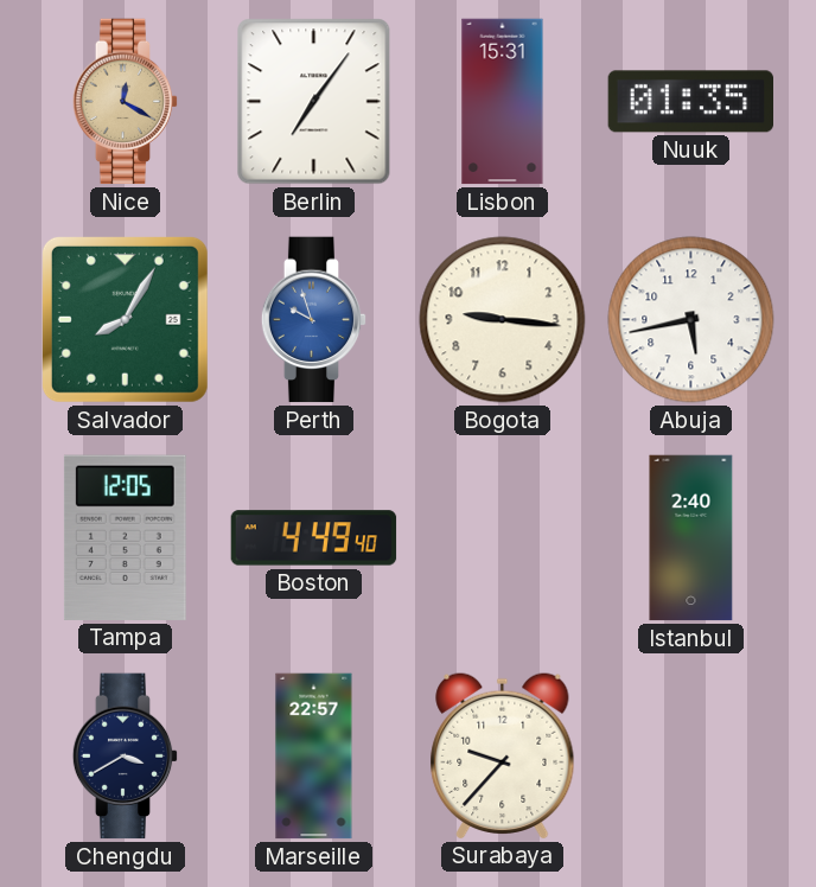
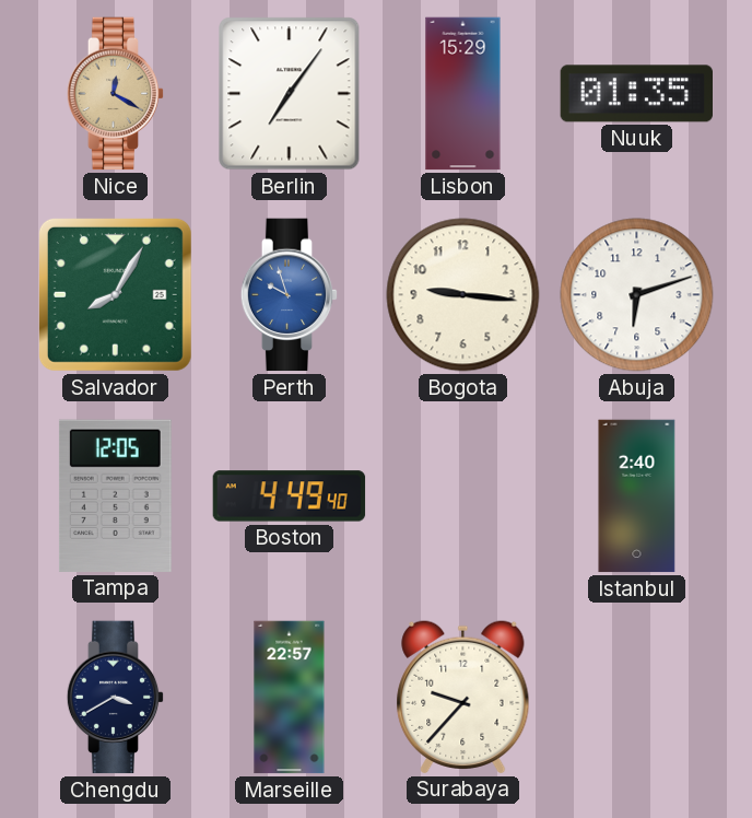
Lisbon: 15:31 -> 15:29 (463, 94)
Abuja: 5:43 -> 6:12 (637, 295)
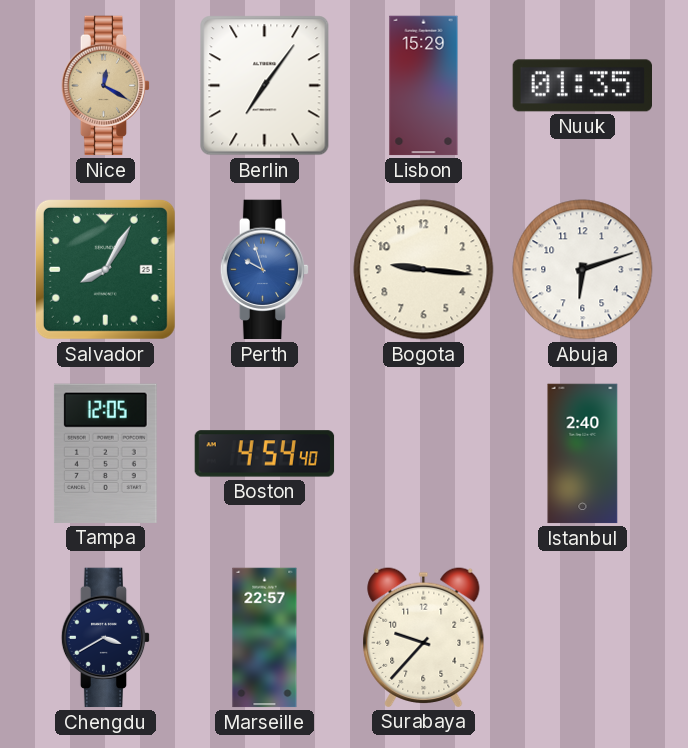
Boston: 4:49 -> 4:54 (265, 454)
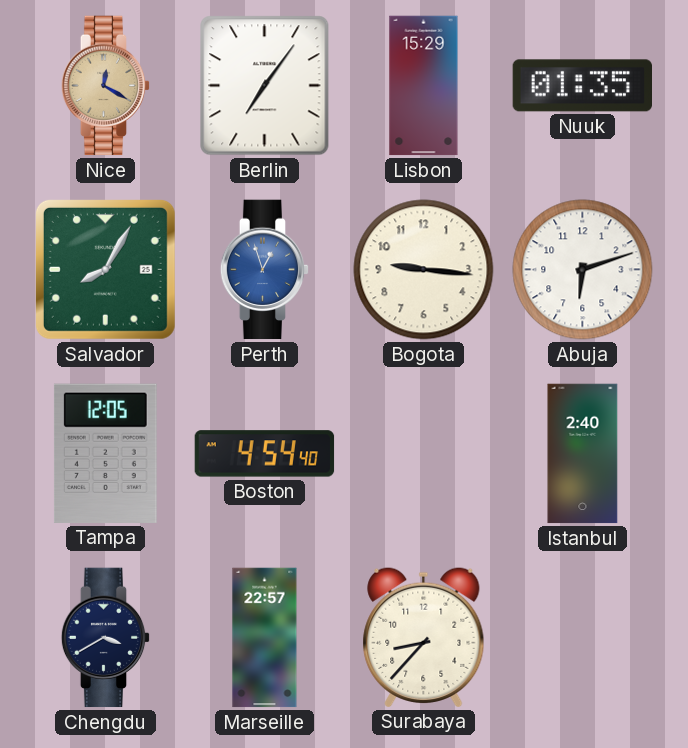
Perth: 9:57 -> 12:57 (265, 270)
Surabaya: 9:37 -> 8:37 (424, 637)
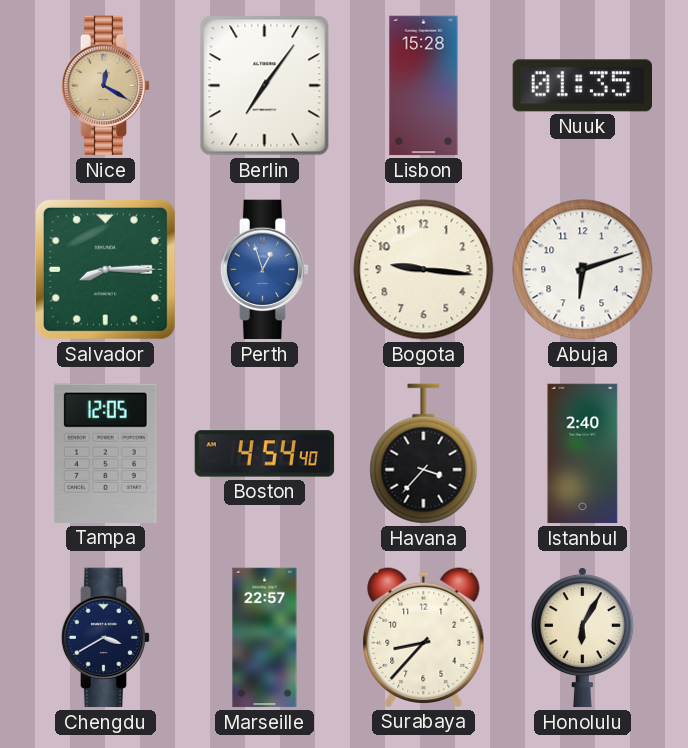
Lisbon: 15:29 -> 15:28 (424, 86)
Salvador: 8:05 -> 8:15 (105, 269)
Havana: none -> 3:37 (424, 454)
Honolulu: none -> 6:05 (582, 638)
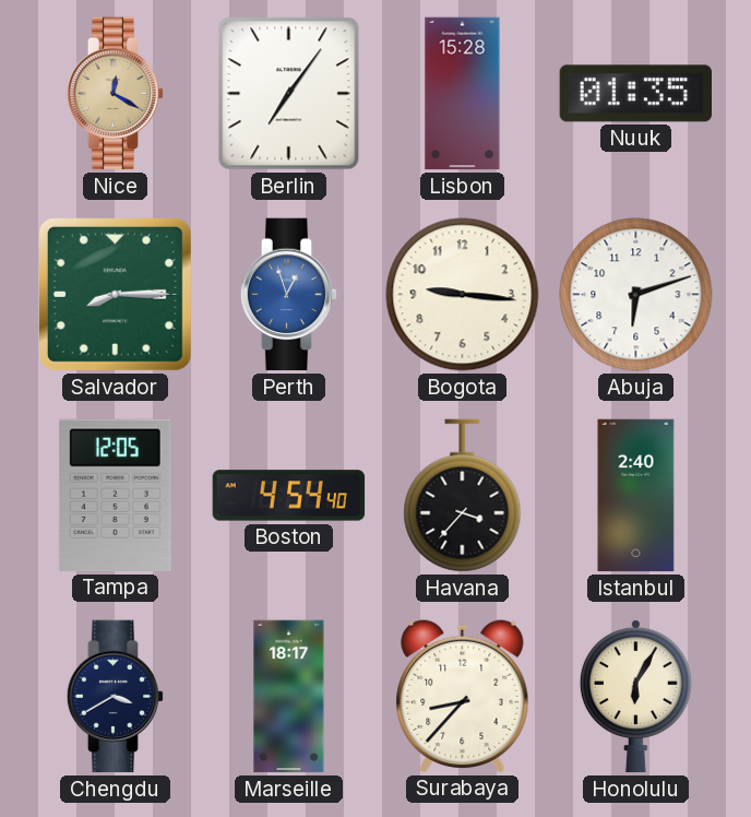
Marseille: 22:57 -> 18:17 (289, 697)
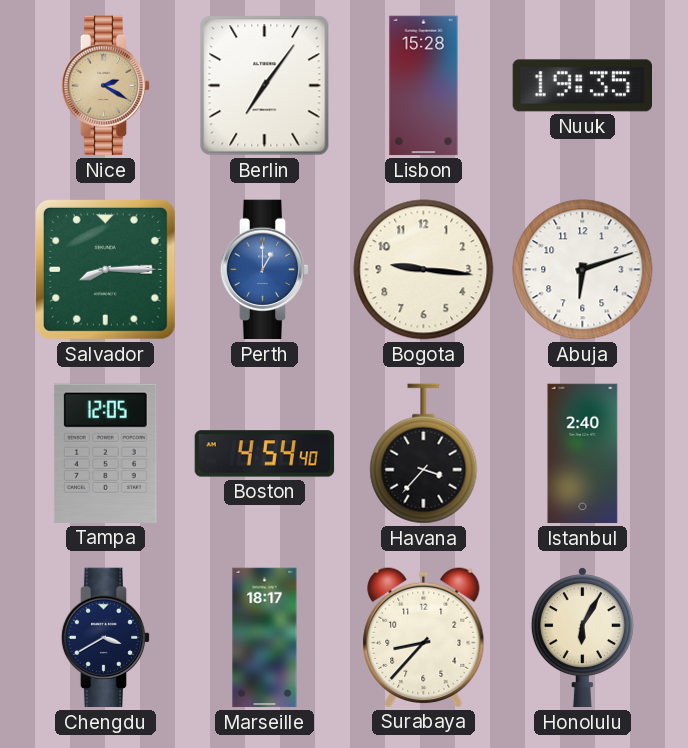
Nice: 12:20 -> 2:20 (106, 86)
Nuuk: 01:35 -> 19:35 (583, 86)
Perth: 12:57 -> 1:00 (265, 270)
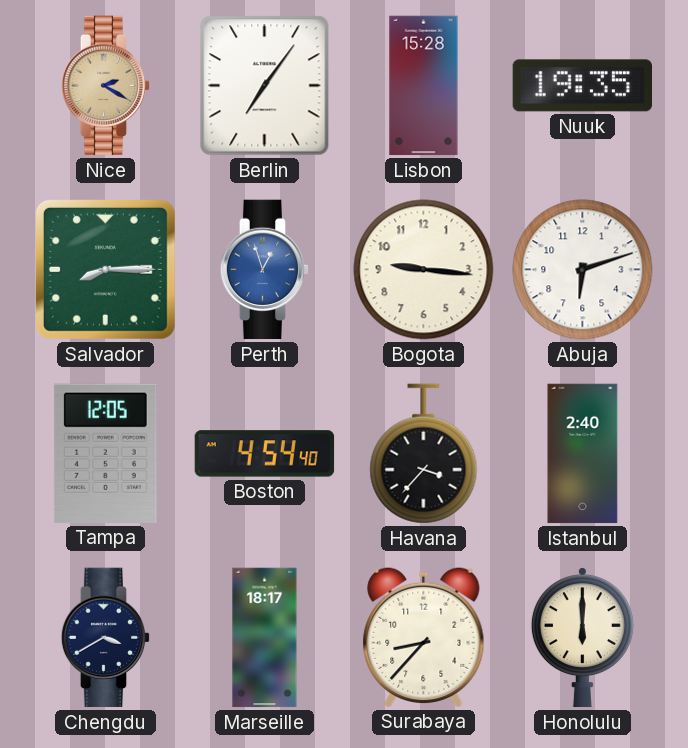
Perth: 1:00 -> 12:57 (265, 270)
Honolulu: 6:05 -> 6:00 (582, 638)
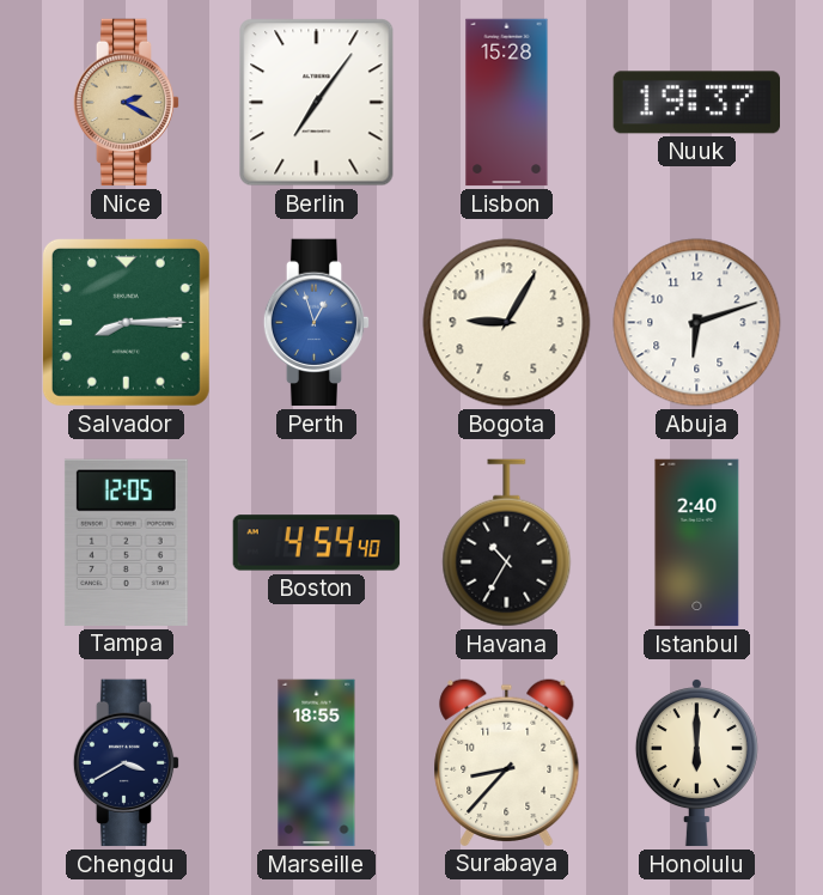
Nuuk: 19:35 -> 19:37 (697, 103)
Bogota: 9:16 -> 9:05 (507, 323)
Havana: 3:37 -> 10:35 (507, 543)
Marseille: 18:17 -> 18:55 (317, 763)
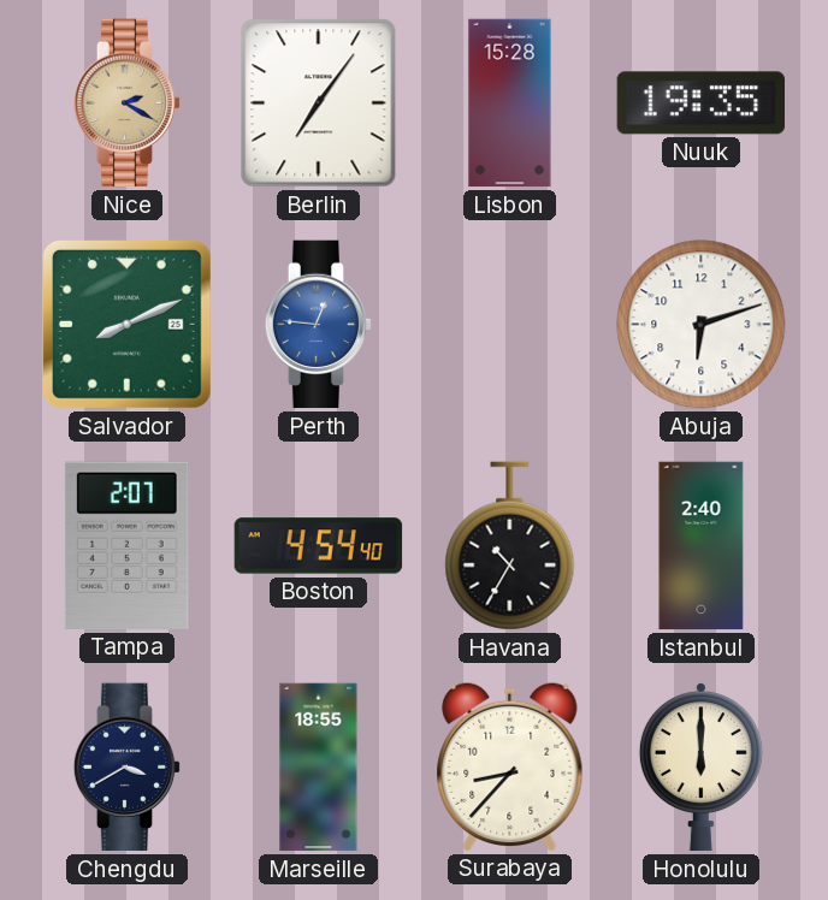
Nuuk: 19:37 -> 19:35 (702, 103)
Salvador: 8:15 -> 8:11 (126, 324)
Perth: 12:57 -> 12:46 (319, 325)
Bogota: 9:05 -> none (507, 323)
Tampa: 12:05 -> 2:07 (126, 545)
